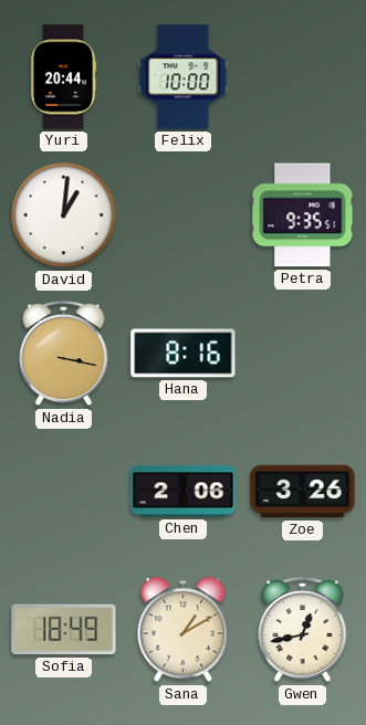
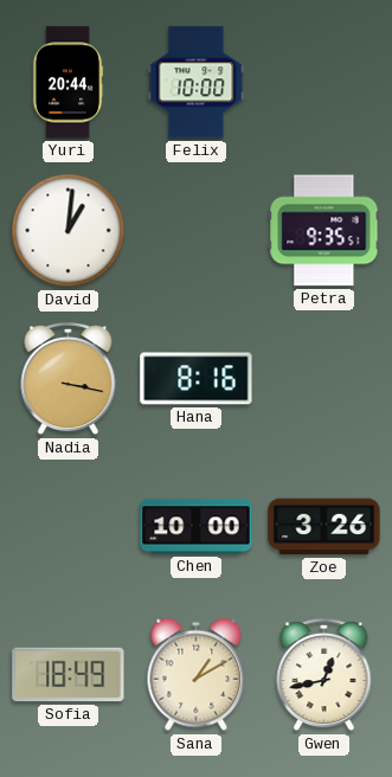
Chen: 2:06 -> 10:00 (197, 527)
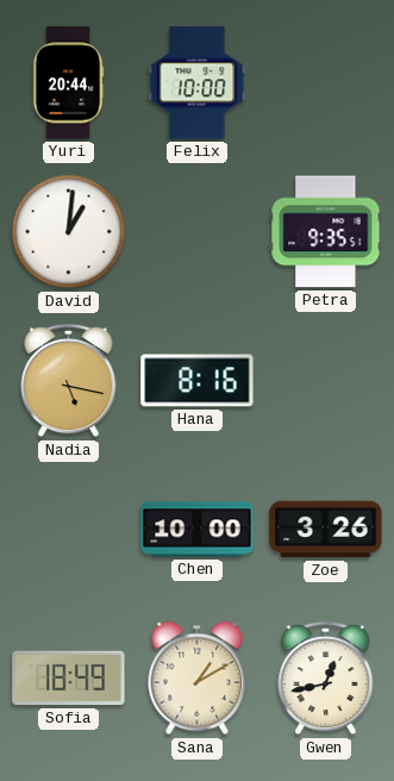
Nadia: 3:17 -> 5:17 (69, 381)
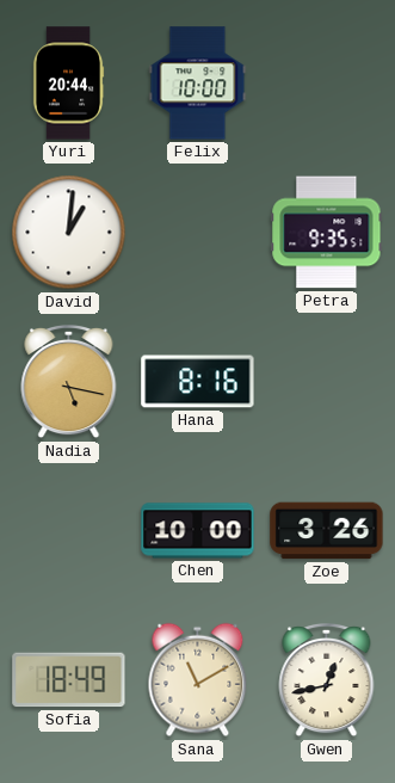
Sana: 1:10 -> 11:10 (198, 680)
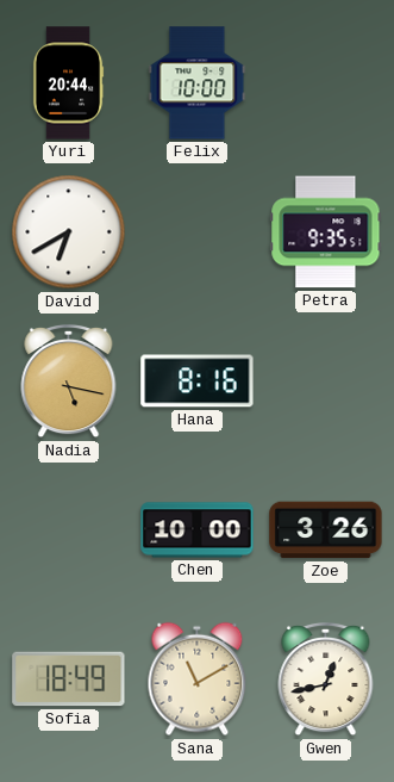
David: 1:01 -> 6:40 (69, 232)
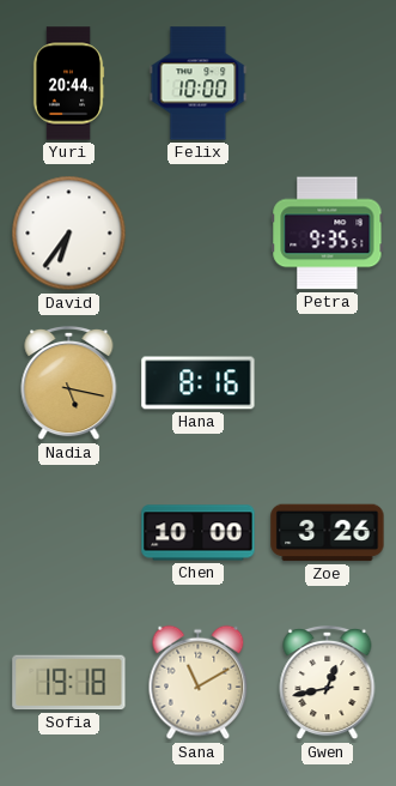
David: 6:40 -> 6:36 (69, 234)
Sofia: 18:49 -> 19:18 (69, 683)
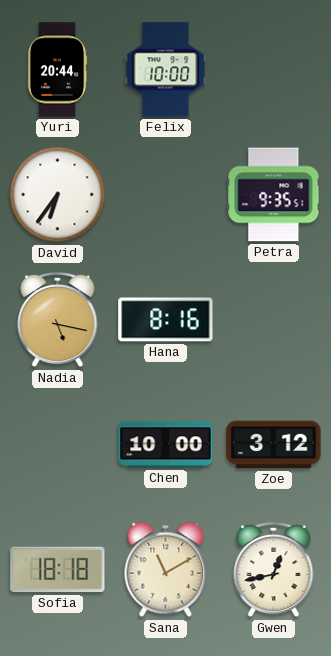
Zoe: 3:26 -> 3:12 (274, 445)
Sofia: 19:18 -> 18:18 (58, 570)
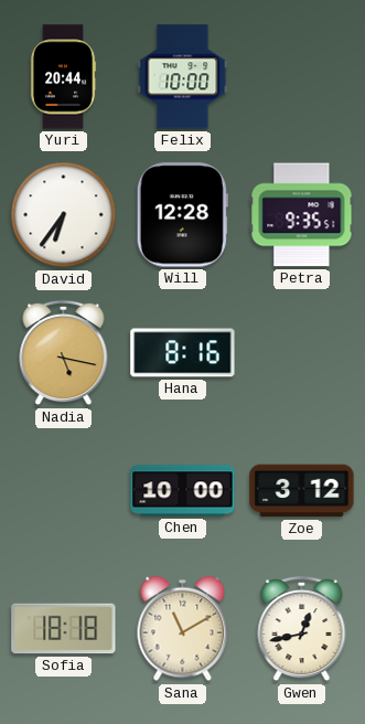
Will: none -> 12:28 (182, 215)
